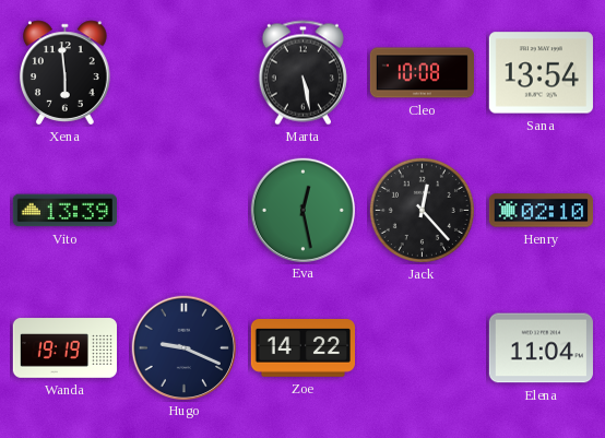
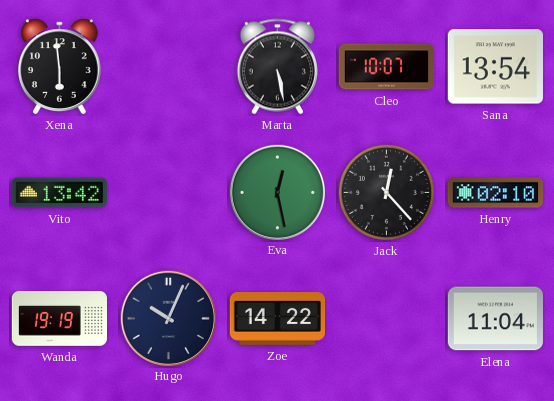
Cleo: 10:08 -> 10:07 (386, 67)
Vito: 13:39 -> 13:42 (59, 193)
Hugo: 9:19 -> 10:04 (168, 318)
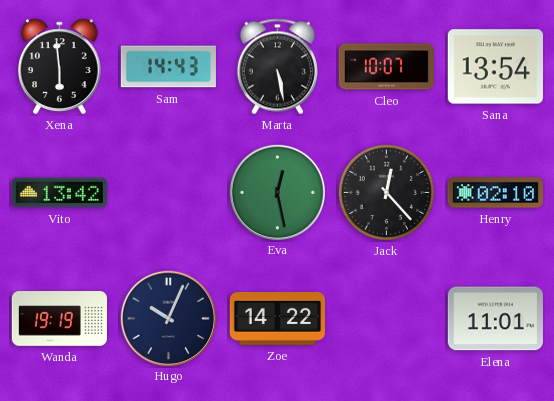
Sam: none -> 14:43 (168, 67)
Elena: 11:04 -> 11:01 (495, 319)
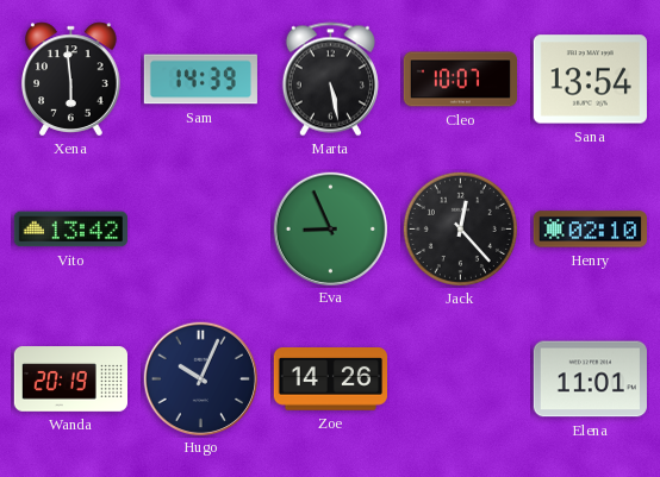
Sam: 14:43 -> 14:39 (200, 80)
Eva: 12:28 -> 8:56 (330, 228)
Wanda: 19:19 -> 20:19 (70, 379)
Zoe: 14:22 -> 14:26 (330, 379)
